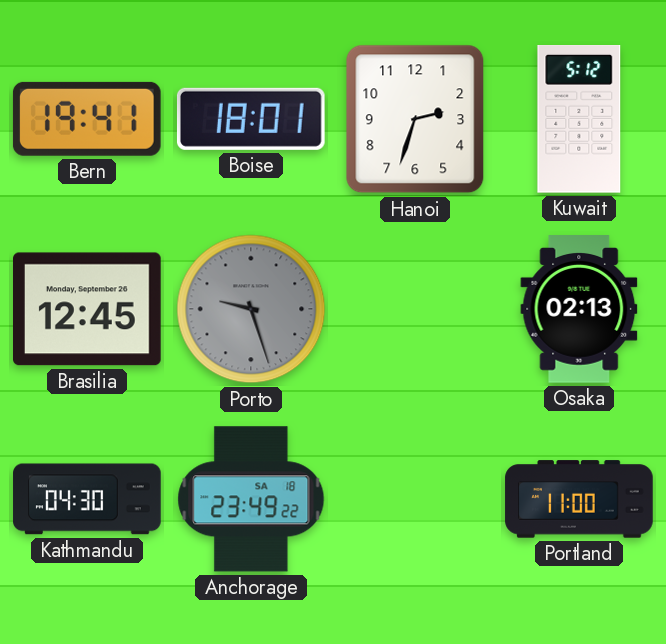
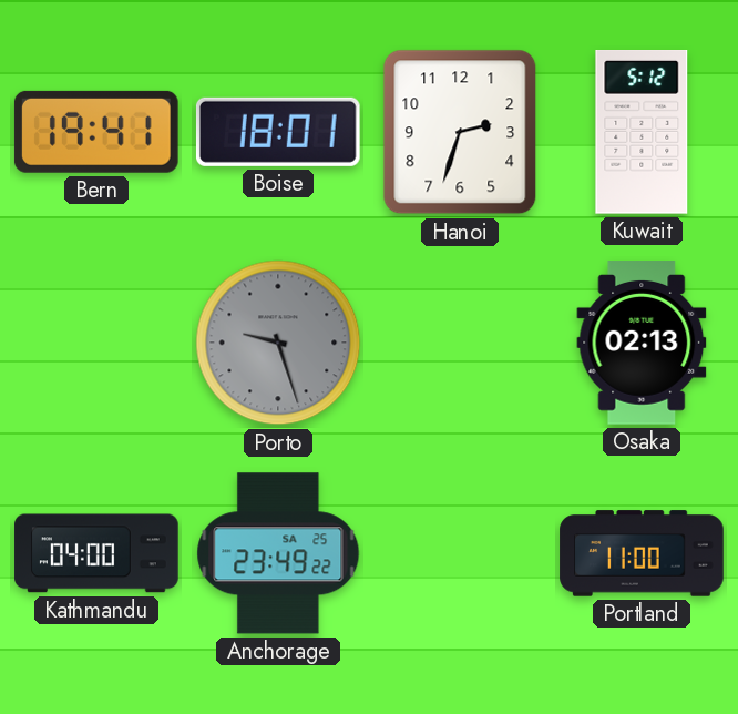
Brasilia: 12:45 -> none (88, 309)
Kathmandu: 04:30 -> 04:00 (96, 553)
Anchorage date: SA 18 -> SA 25 (278, 553)
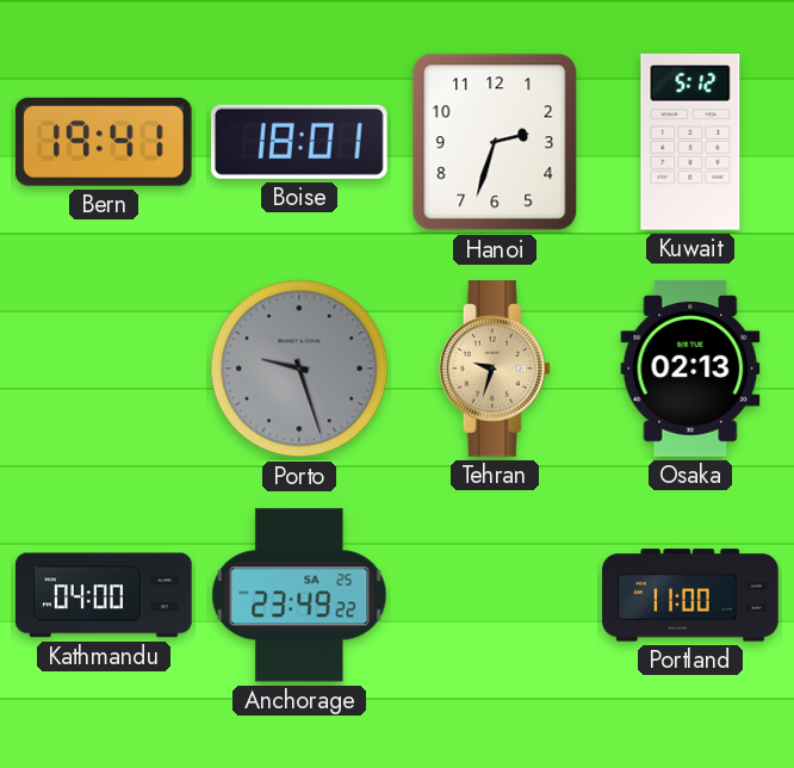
Tehran: none -> 9:33 (495, 368)
